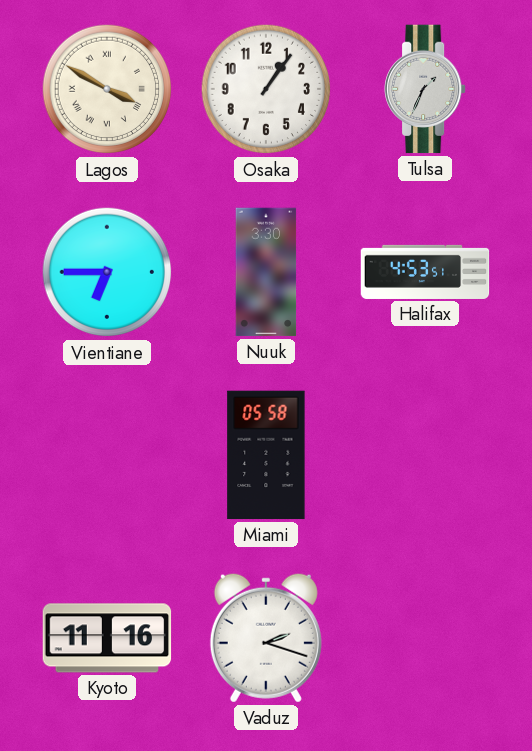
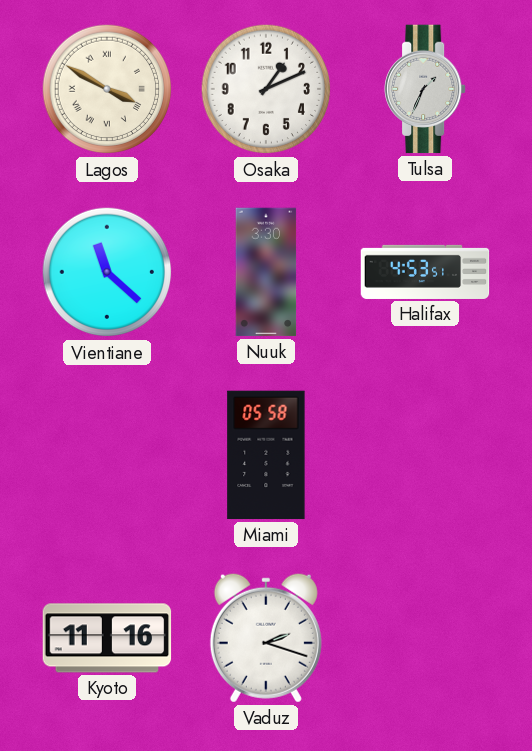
Osaka: 1:06 -> 1:11 (266, 89)
Vientiane: 6:45 -> 11:22 (107, 272)
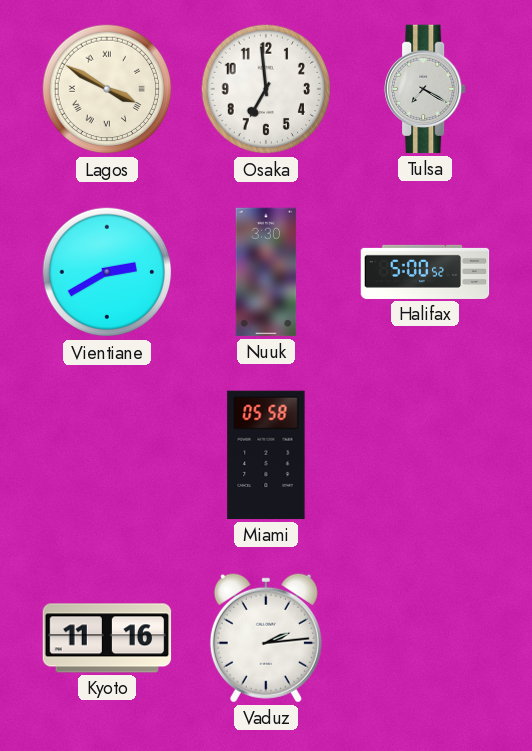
Osaka: 1:11 -> 6:59 (266, 89)
Tulsa: 1:34 -> 7:20 (426, 89)
Vientiane: 11:22 -> 2:40 (107, 272)
Halifax: 4:53 -> 5:00 (425, 272)
Vaduz: 2:18 -> 2:14 (266, 638)
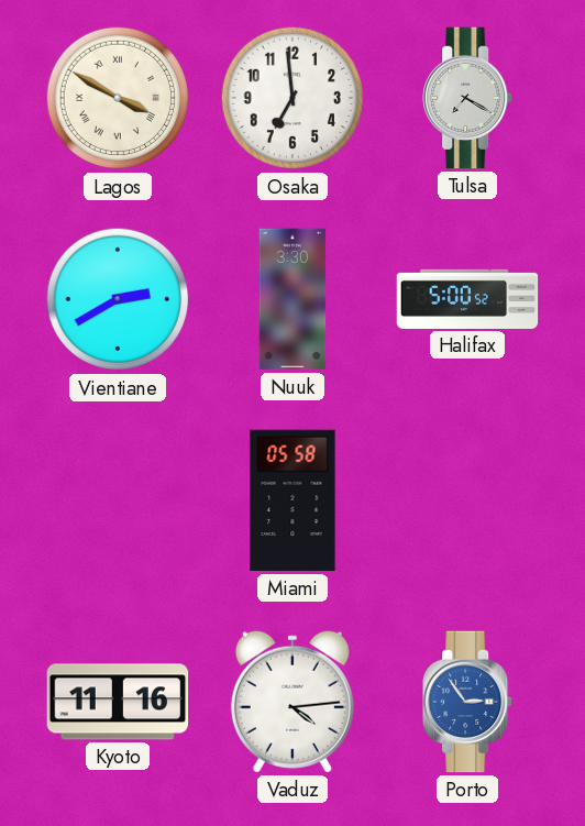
Vaduz: 2:14 -> 4:14 (292, 702)
Porto: none -> 2:54 (468, 702)
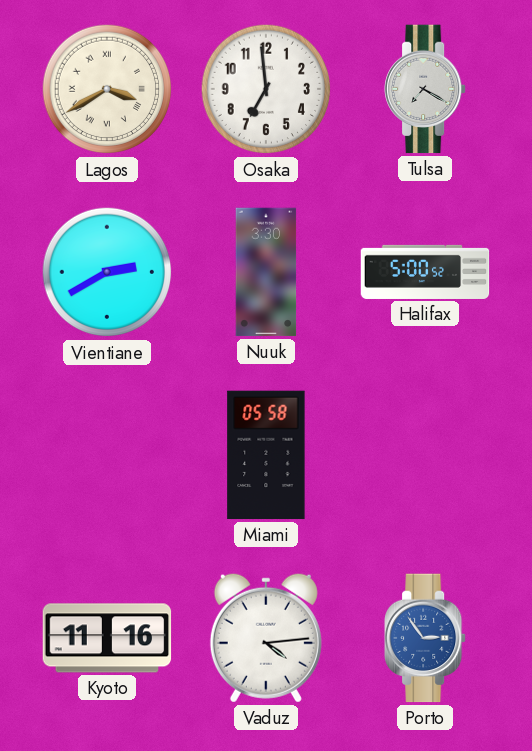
Lagos: 3:50 -> 3:40 (107, 89)
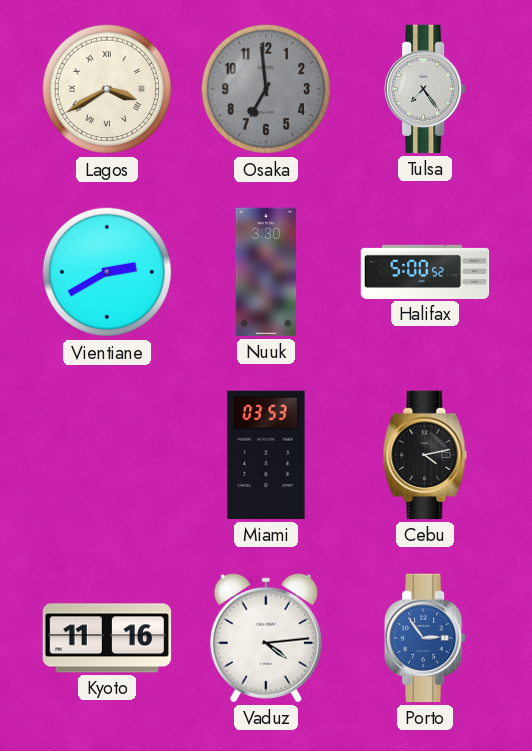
Osaka dial: white -> grey (266, 89)
Tulsa: 7:20 -> 7:24 (426, 89)
Miami: 05:58 -> 03:53 (266, 455)
Cebu: none -> 4:13 (425, 455)
